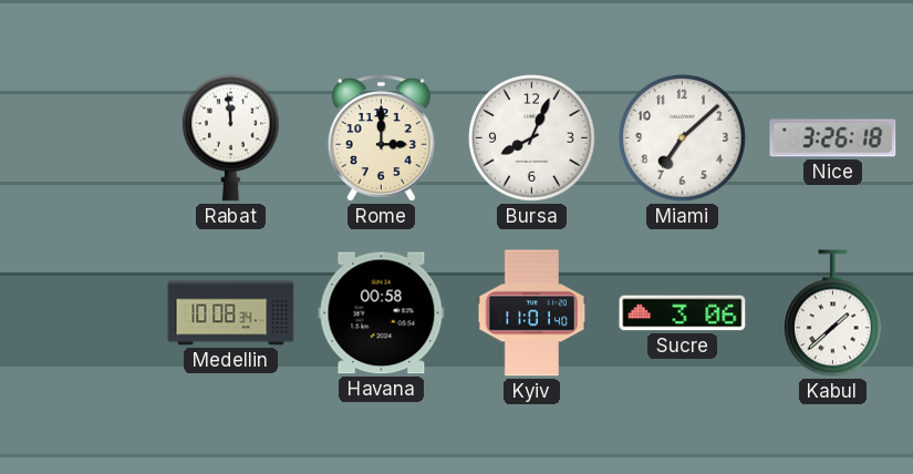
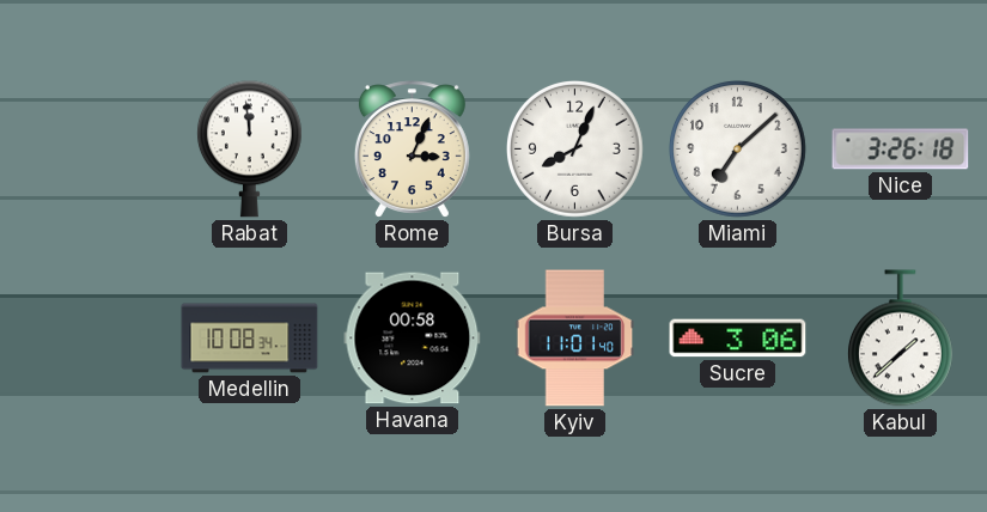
Rome: 3:00 -> 3:04 (412, 150)
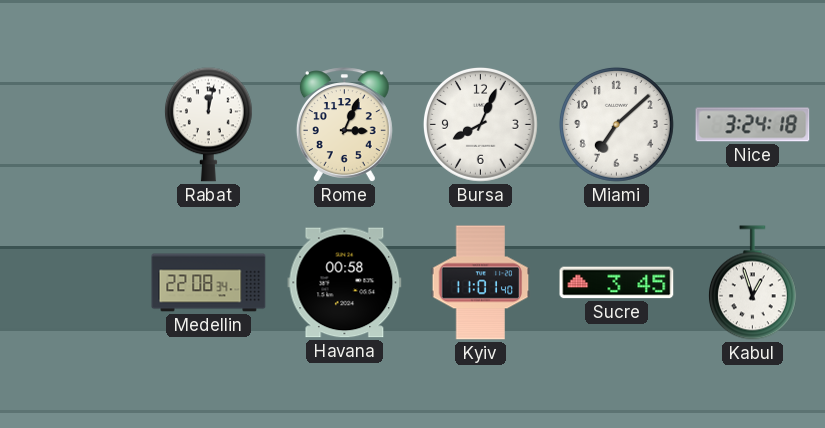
Rabat: 11:59 -> 12:02 (208, 125)
Nice: 3:26 -> 3:24 (753, 125)
Medellin: 10:08 -> 22:08 (209, 283)
Sucre: 3:06 -> 3:45 (617, 283)
Kabul: 1:38 -> 12:57 (752, 283)
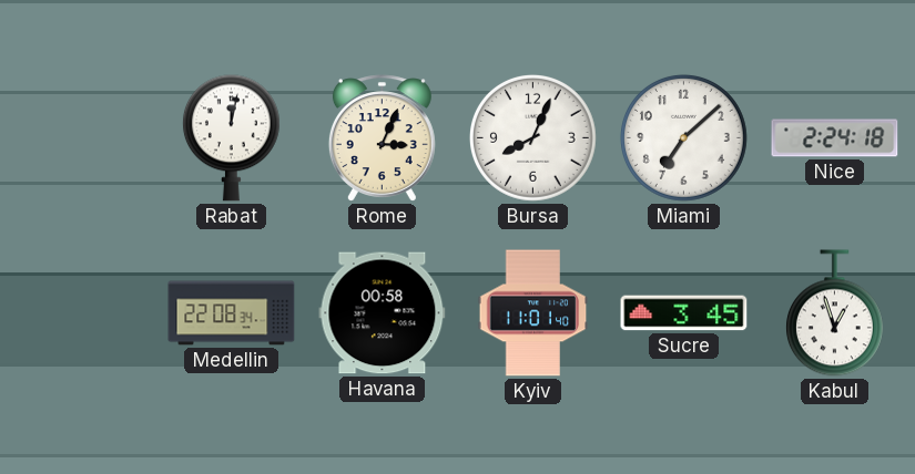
Nice: 3:24 -> 2:24 (835, 138)
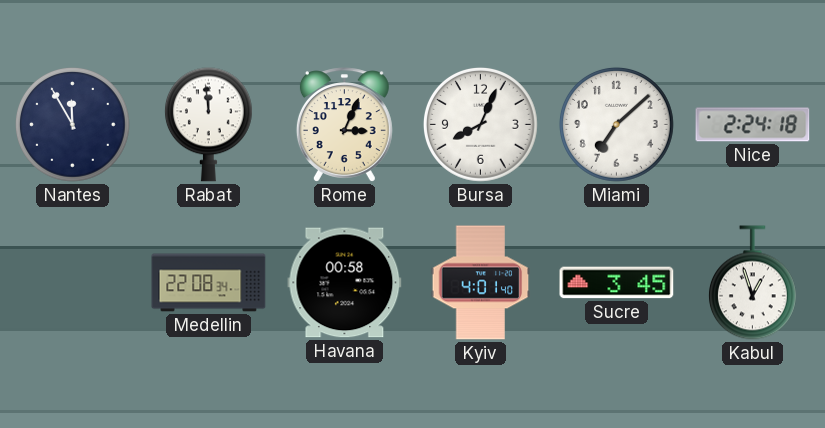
Nantes: none -> 11:55 (72, 124)
Rabat: 12:02 -> 11:59 (208, 125)
Kyiv: 11:01 -> 4:01 (481, 283)
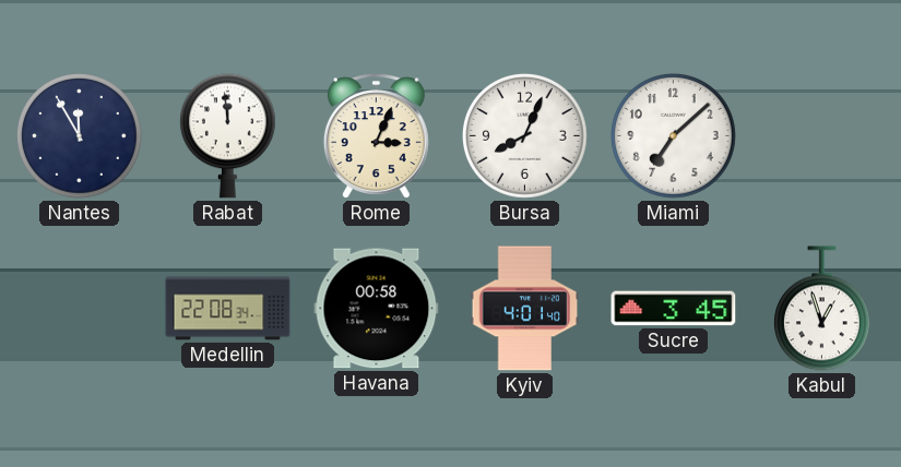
Nice: 2:24 -> none (753, 125)
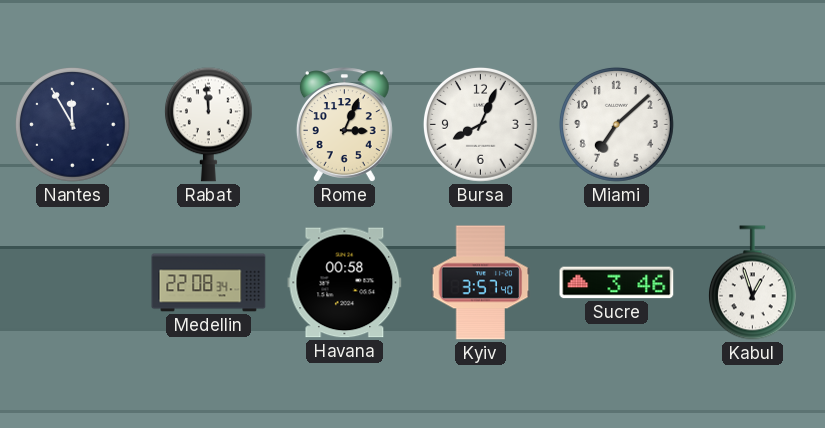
Kyiv: 4:01 -> 3:57 (481, 283)
Sucre: 3:45 -> 3:46 (617, 283)
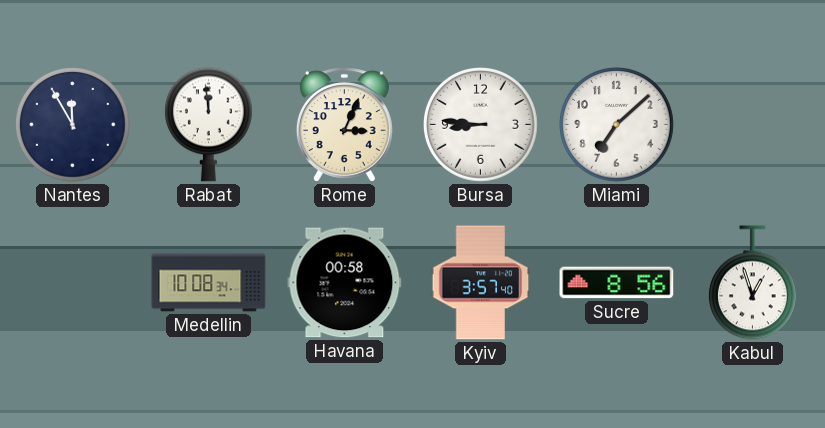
Bursa: 8:04 -> 8:46 (480, 124)
Medellin: 22:08 -> 10:08 (209, 283)
Sucre: 3:46 -> 8:56 (617, 283)
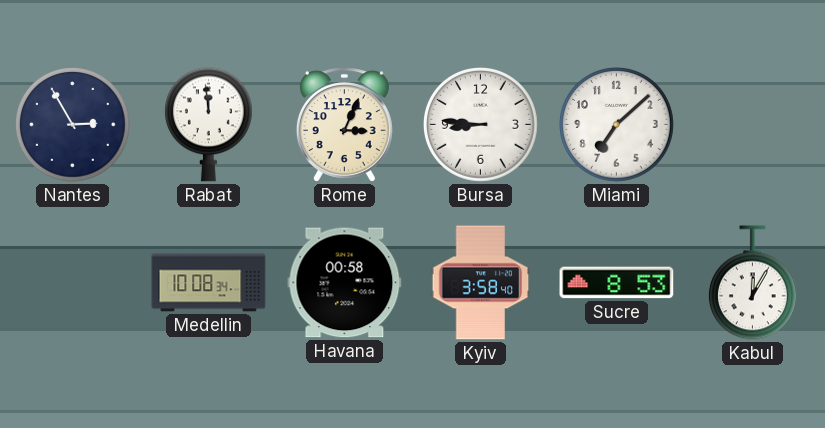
Nantes: 11:55 -> 2:55 (72, 124)
Kyiv: 3:57 -> 3:58 (481, 283)
Sucre: 8:56 -> 8:53 (617, 283)
Kabul: 12:57 -> 12:05 (752, 283)
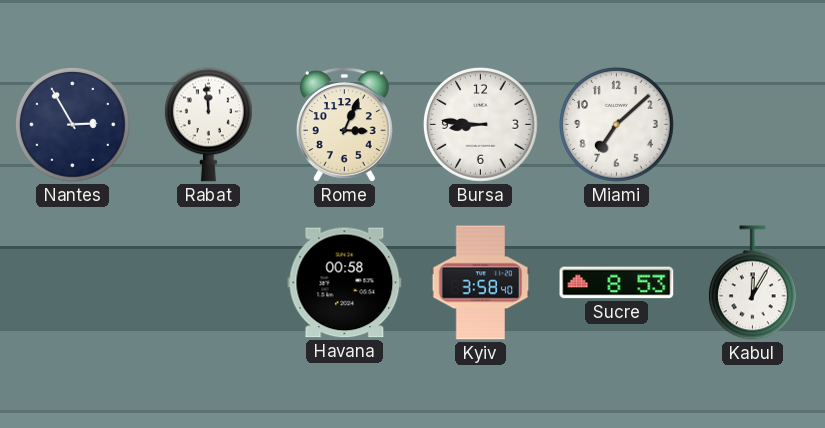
Medellin: 10:08 -> none (209, 283)
